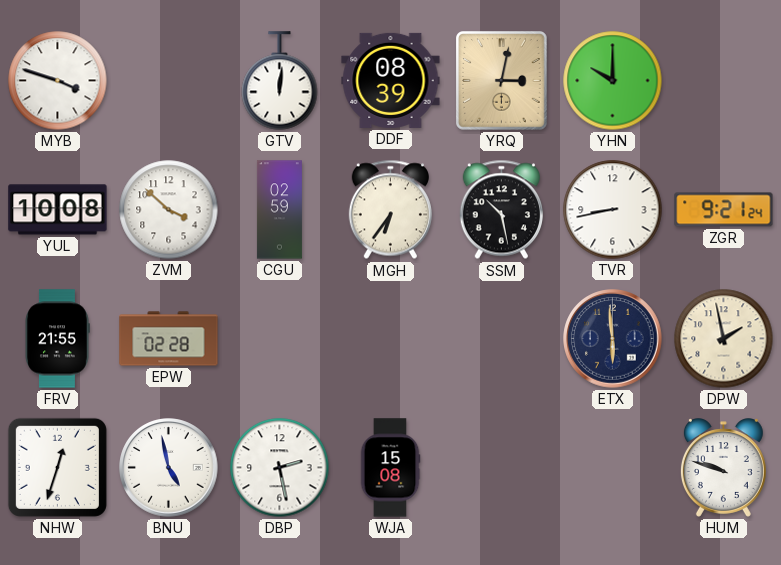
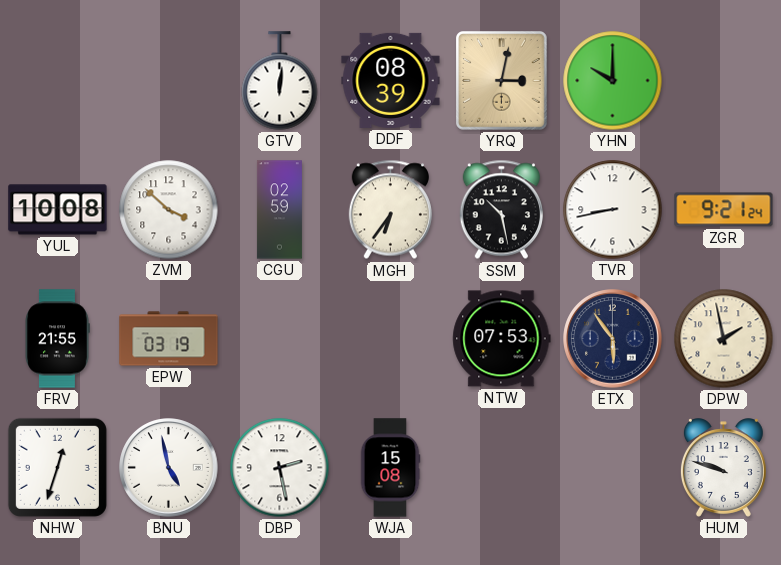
MYB: 3:48 -> none (58, 81)
EPW: 02:28 -> 03:19 (169, 339)
NTW: none -> 07:53 (502, 339)
ETX: 5:59 -> 5:54 (613, 339)
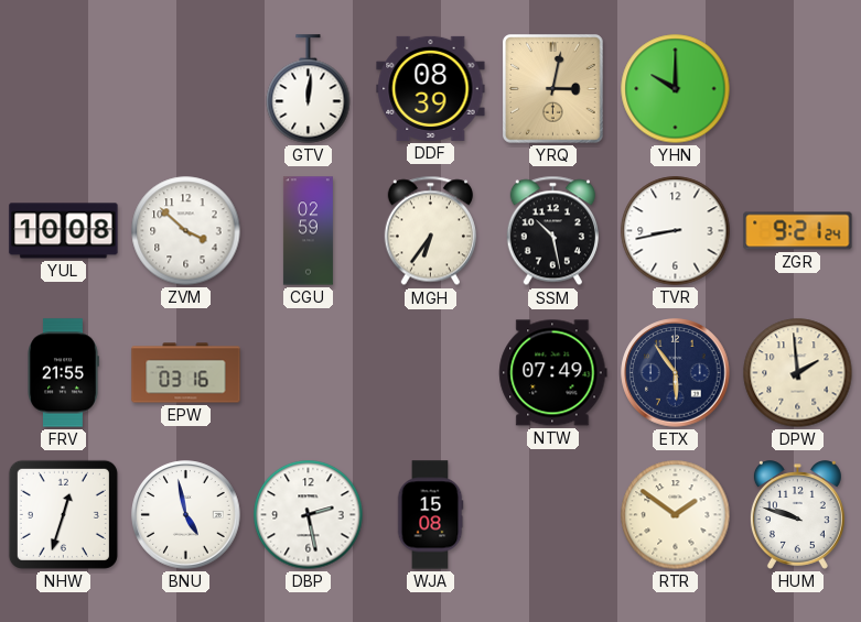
EPW: 03:19 -> 03:16 (186, 373)
NTW: 07:53 -> 07:49 (553, 373)
DPW: 1:58 -> 1:59 (798, 373)
RTR: none -> 1:51 (676, 515)
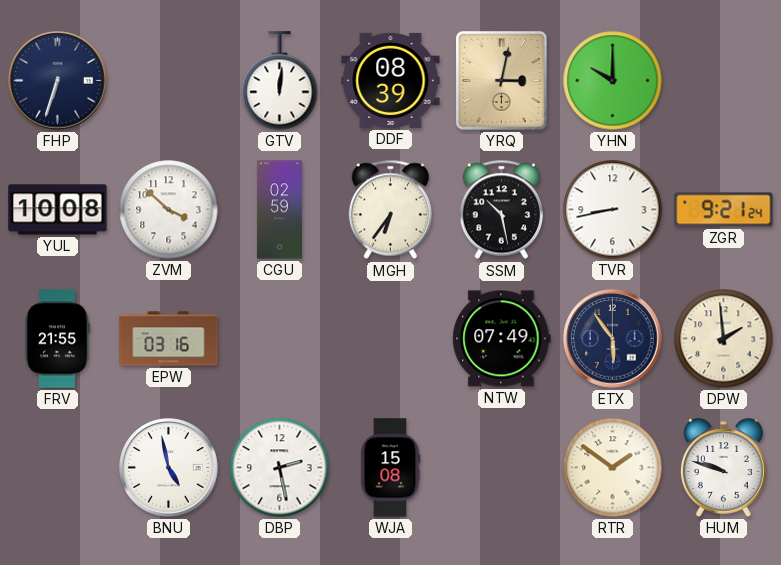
FHP: none -> 6:33 (58, 81)
NHW: 12:33 -> none (63, 514)
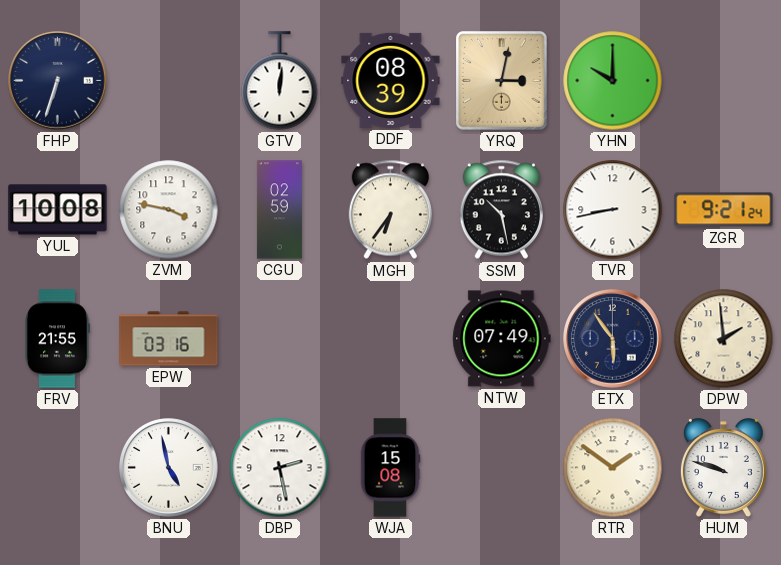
ZVM: 3:52 -> 3:47 (169, 210)
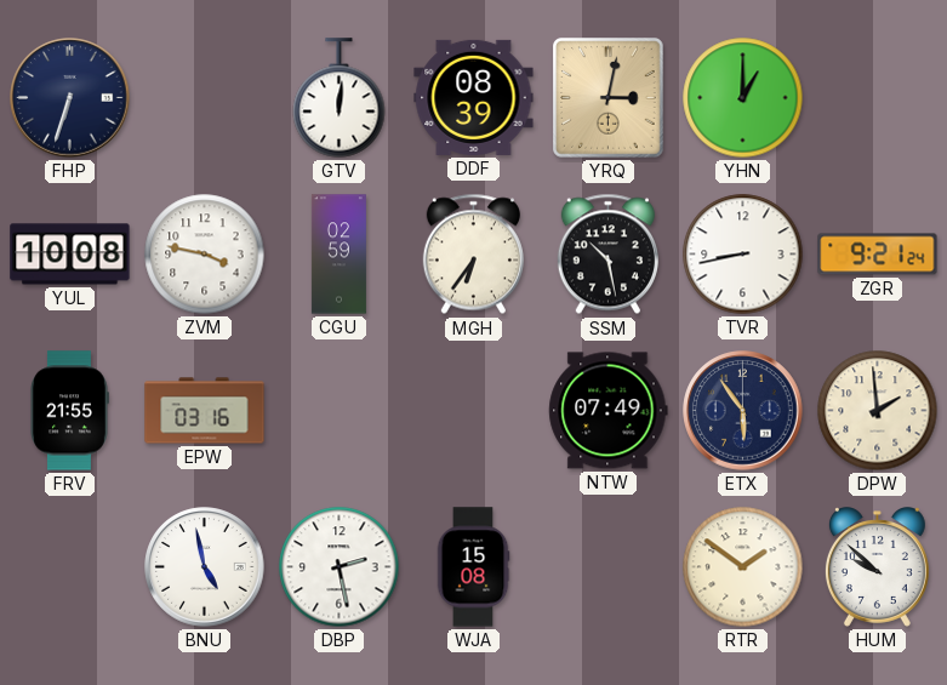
YHN: 10:00 -> 1:00 (743, 98)
HUM: 9:48 -> 9:52 (877, 567)
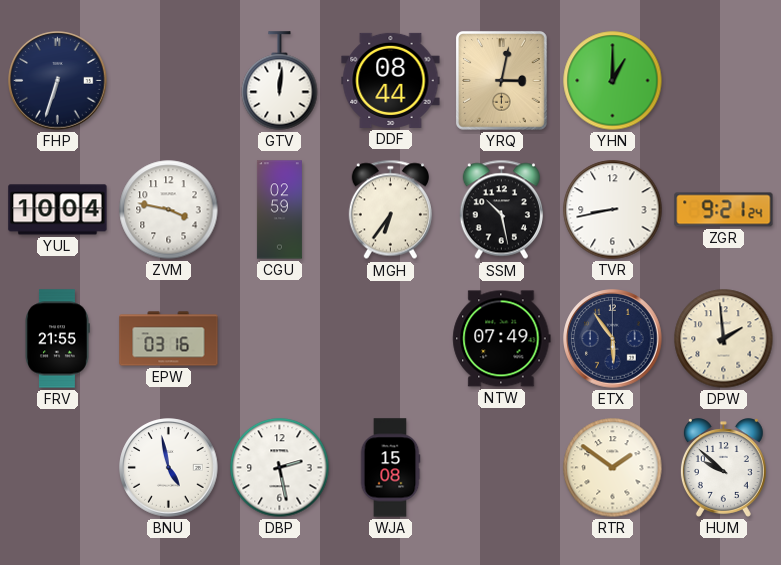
DDF: 08:39 -> 08:44 (391, 80)
YUL: 10:08 -> 10:04 (58, 210)
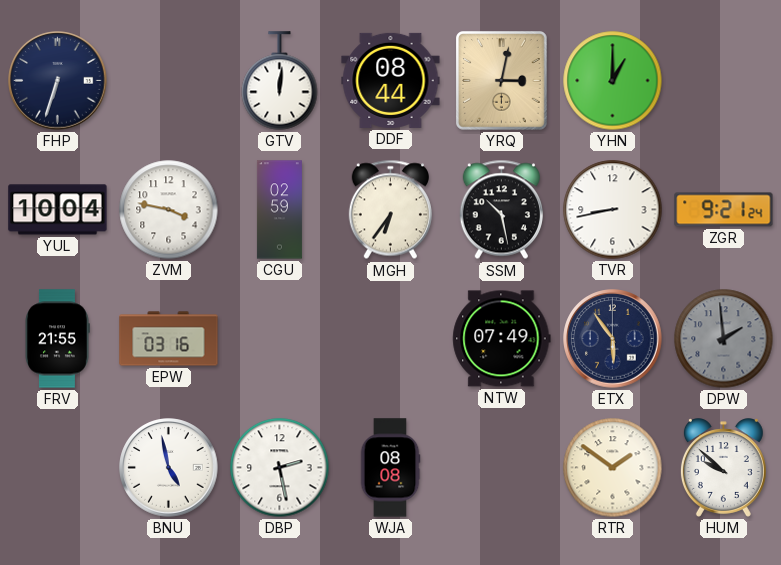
DPW dial: cream -> grey (724, 339)
WJA: 15:08 -> 08:08 (390, 468)
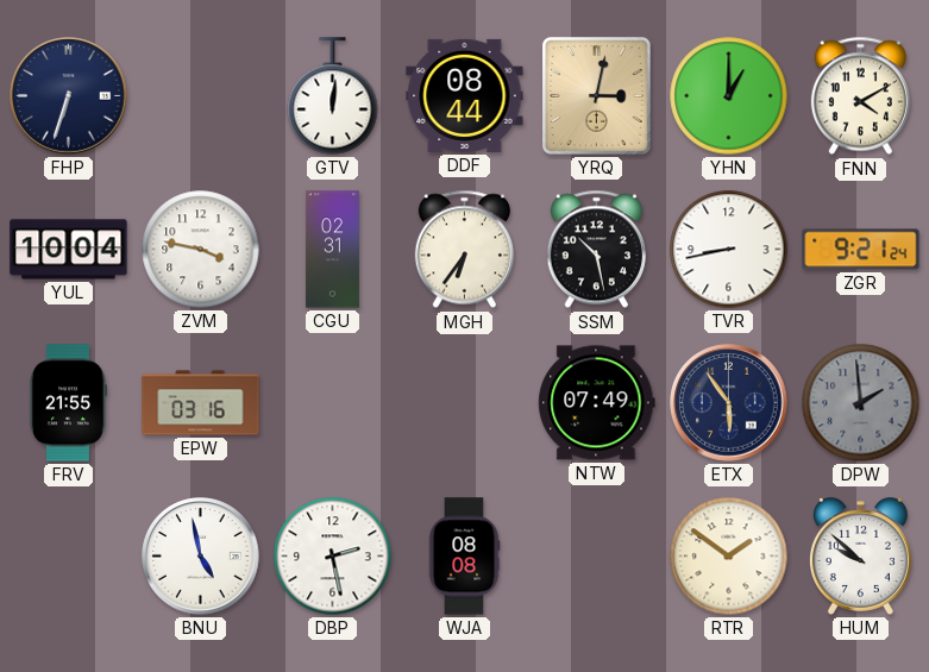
FNN: none -> 4:10 (860, 96)
CGU: 02:59 -> 02:31 (332, 250)
